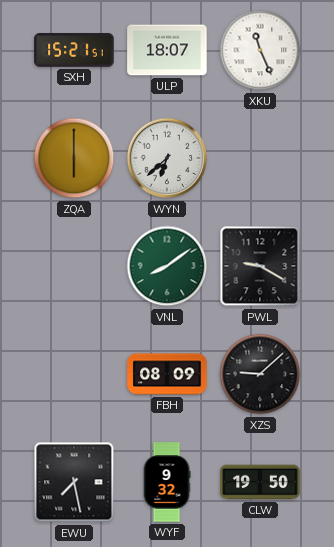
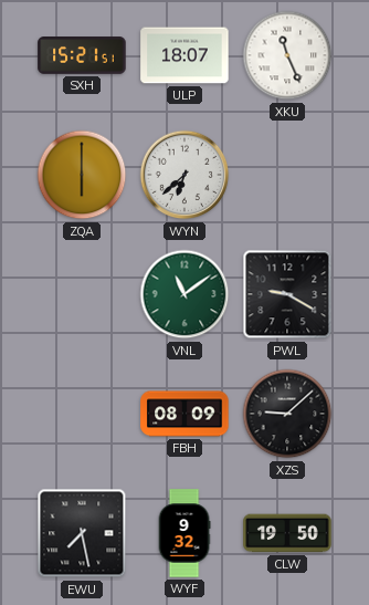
VNL: 8:09 -> 11:09 (184, 294)
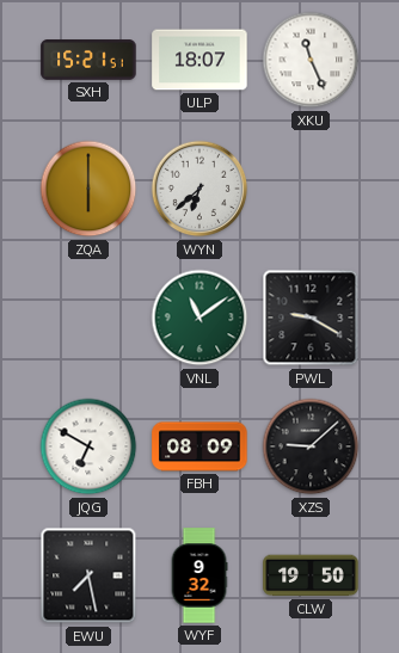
JQG: none -> 6:50 (88, 446)
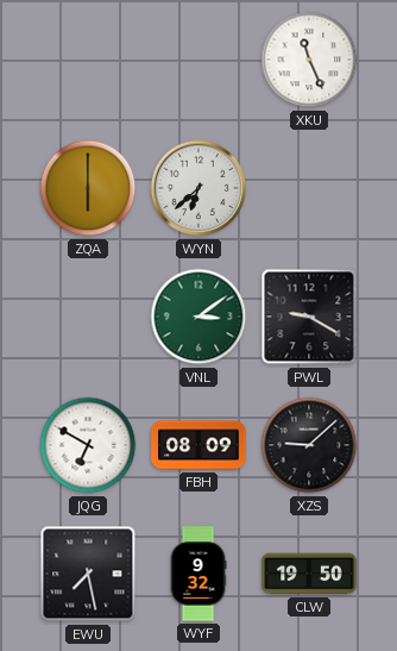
SXH: 15:21 -> none (88, 60)
ULP: 18:07 -> none (199, 60)
VNL: 11:09 -> 3:09 (198, 317)
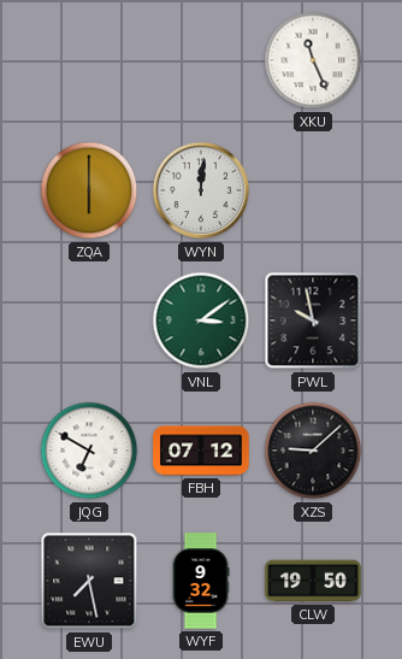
WYN: 6:38 -> 12:01 (201, 190)
PWL: 9:20 -> 9:58 (313, 320)
FBH: 08:09 -> 07:12 (201, 451)
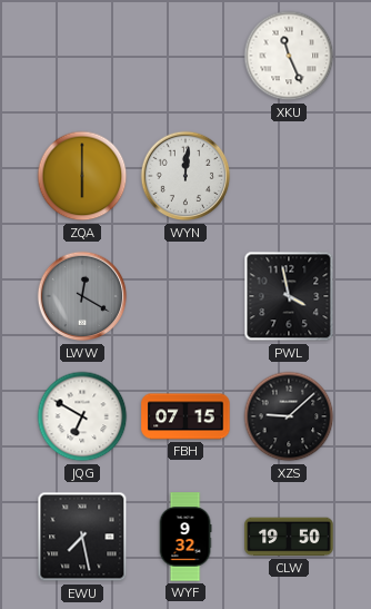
LWW: none -> 12:20 (82, 296)
VNL: 3:09 -> none (201, 320)
PWL: 9:58 -> 3:58 (289, 296)
FBH: 07:12 -> 07:15 (185, 416)
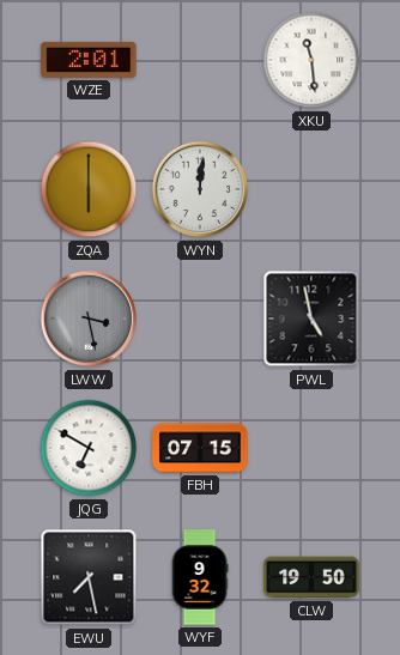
WZE: none -> 2:01 (89, 60)
XKU: 11:26 -> 11:29 (311, 60)
LWW: 12:20 -> 3:28 (89, 319)
PWL: 3:58 -> 4:58 (311, 319)
XZS: 9:08 -> none (289, 416)
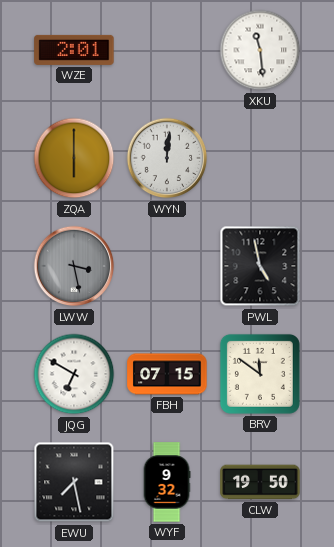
BRV: none -> 11:51 (260, 374)
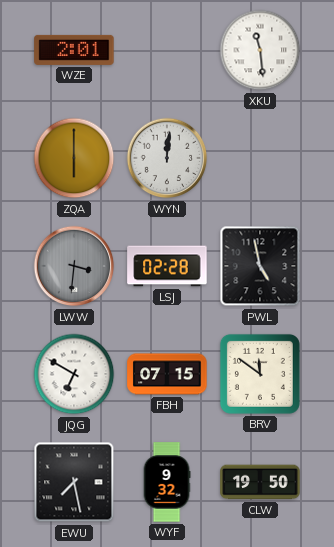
LWW: 3:28 -> 3:31 (74, 266)
LSJ: none -> 02:28 (167, 266)
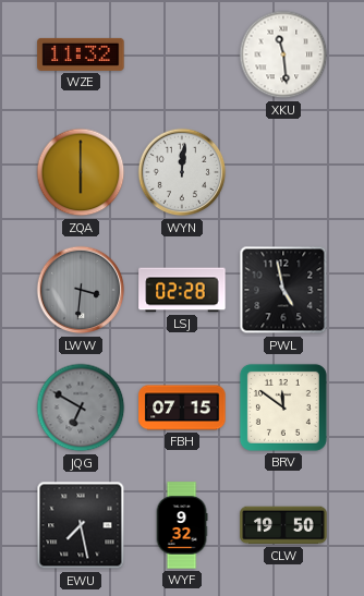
WZE: 2:01 -> 11:32 (81, 54)
JQG dial: white -> grey (81, 408)
